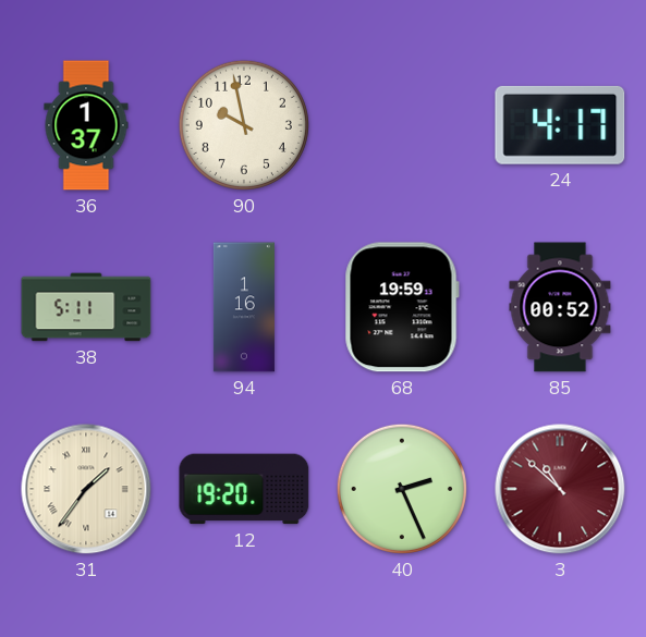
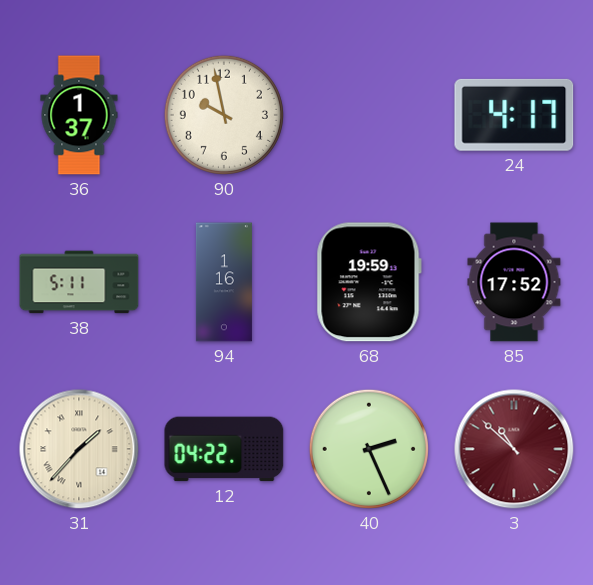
85: 00:52 -> 17:52 (514, 282)
31: 1:36 -> 1:37 (79, 449)
12: 19:20 -> 04:22 (224, 449)
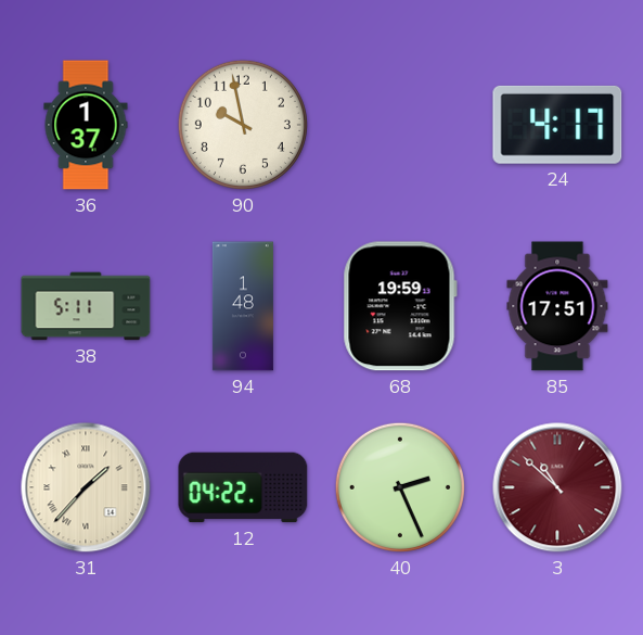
94: 1:16 -> 1:48 (243, 306)
85: 17:52 -> 17:51 (557, 306)
